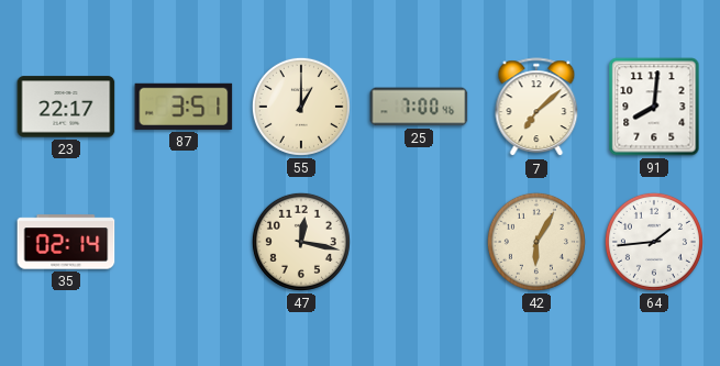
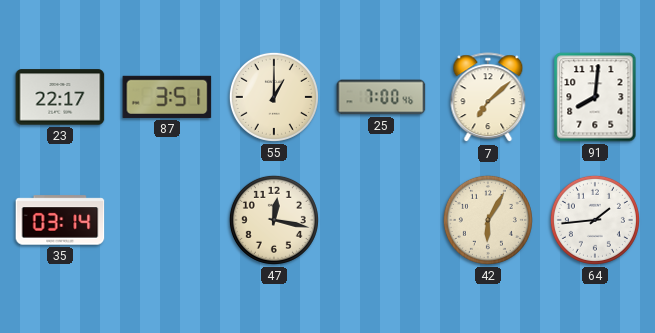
35: 02:14 -> 03:14 (60, 220)
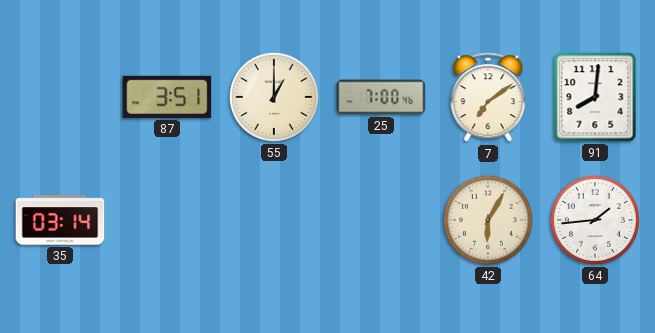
23: 22:17 -> none (60, 97)
7: 7:08 -> 7:09 (488, 98)
47: 12:17 -> none (274, 220)
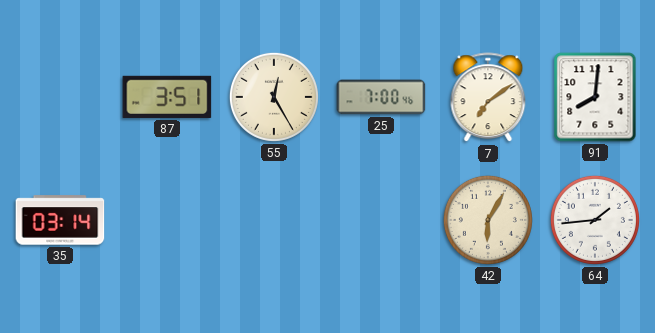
55: 1:00 -> 12:25 (274, 97)
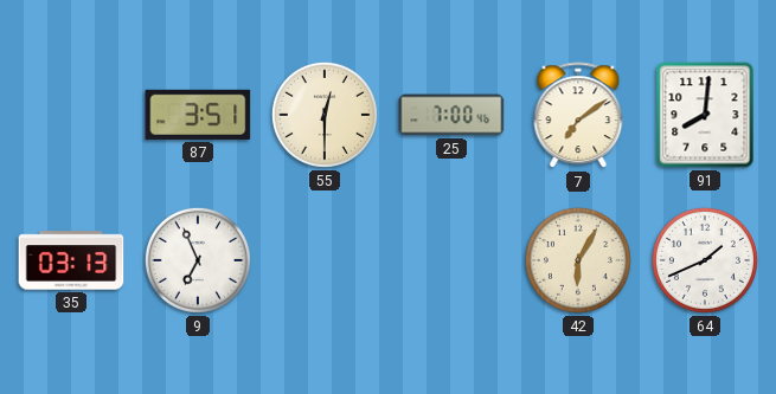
55: 12:25 -> 12:30 (325, 115)
35: 03:14 -> 03:13 (71, 260)
9: none -> 6:56 (198, 260)
64: 1:44 -> 1:41 (705, 260)
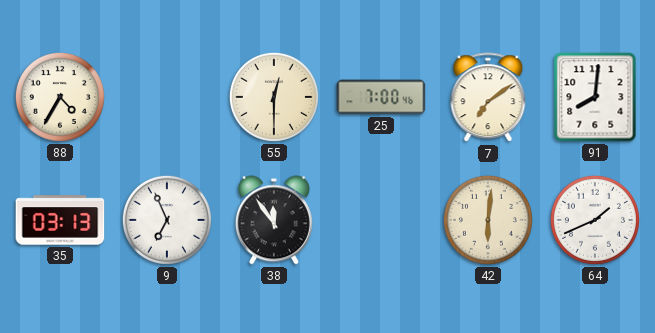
88: none -> 4:35 (60, 97)
87: 3:51 -> none (198, 115)
38: none -> 11:54 (274, 220)
42: 6:05 -> 6:01 (488, 220)
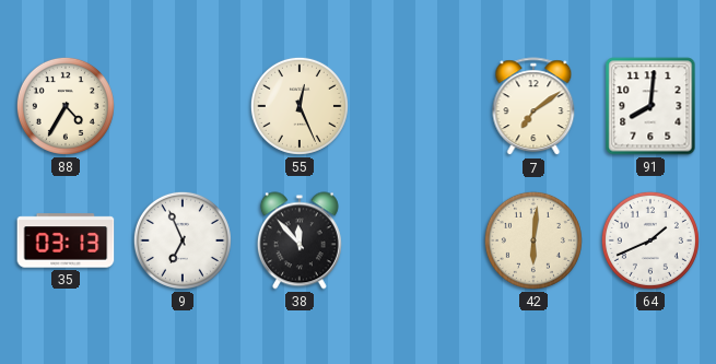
55: 12:30 -> 12:26 (300, 106)
25: 7:00 -> none (381, 97)
38: 11:54 -> 11:53 (300, 240)
